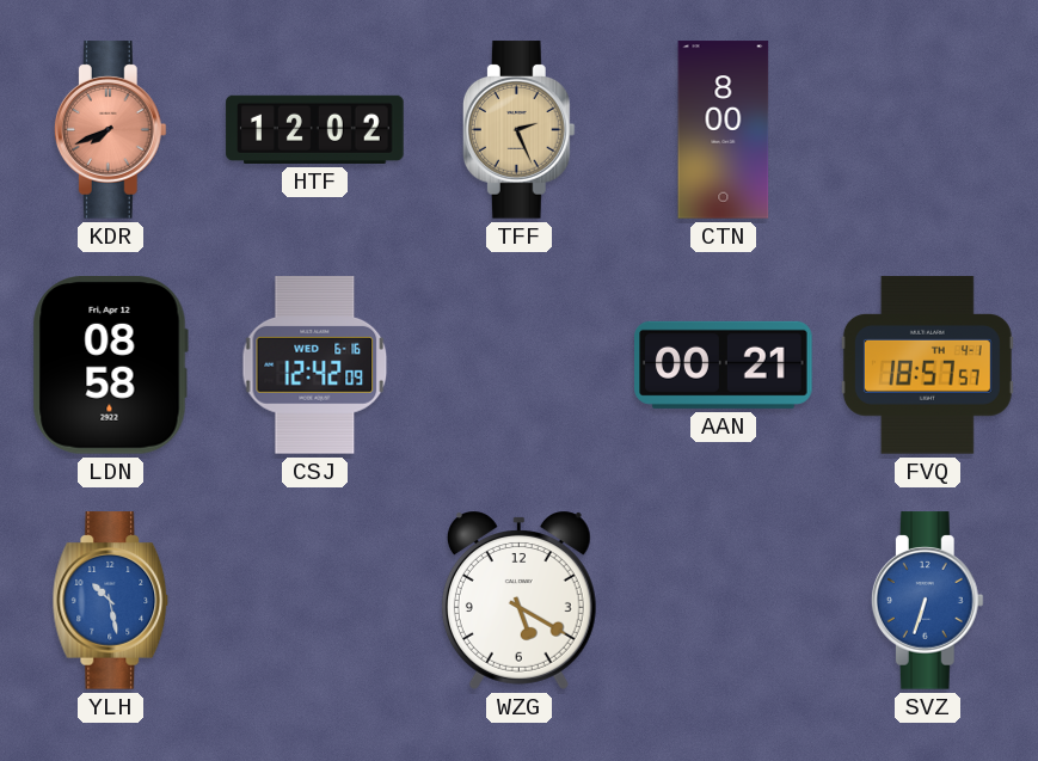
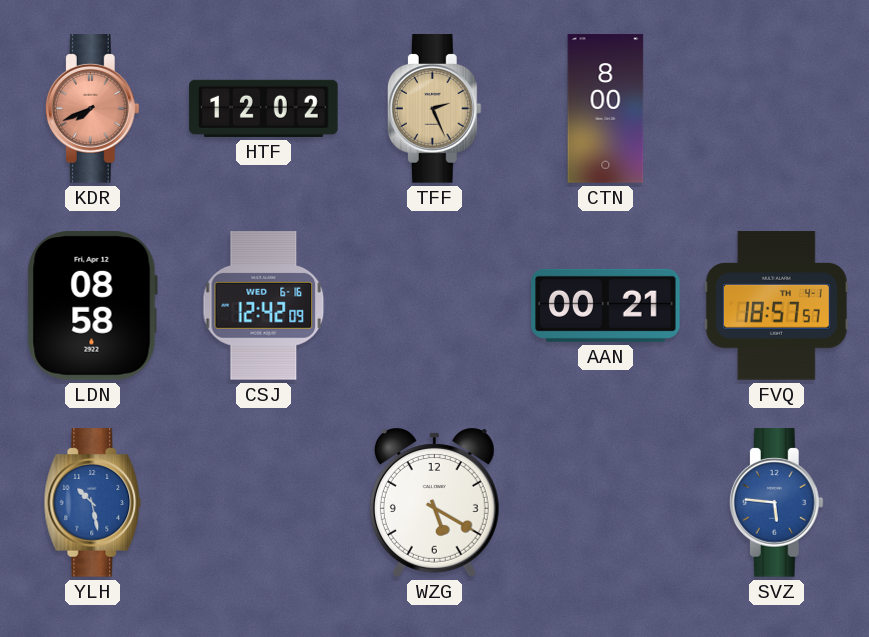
SVZ: 6:33 -> 5:46 (776, 503)
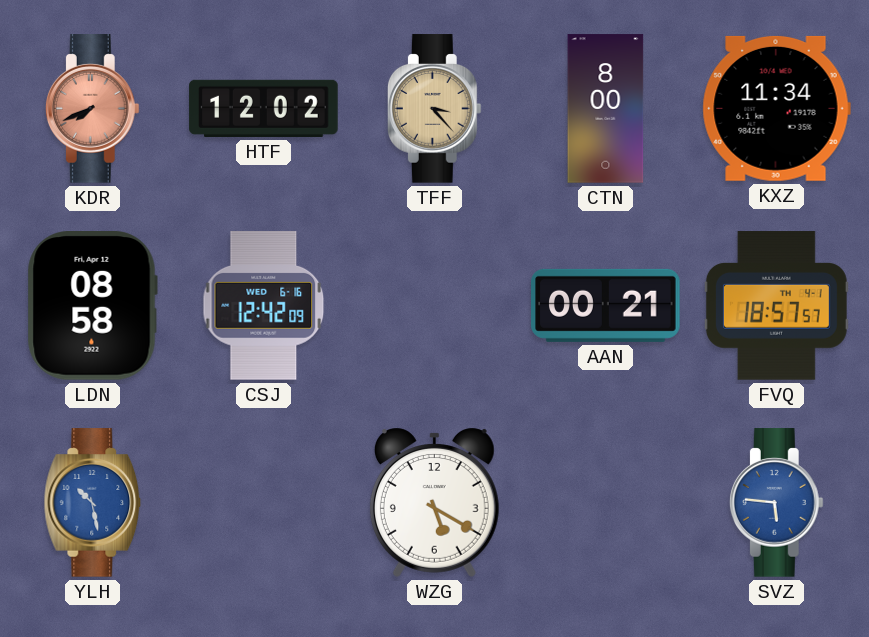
TFF: 2:26 -> 3:23 (434, 109)
KXZ: none -> 11:34 (776, 108)
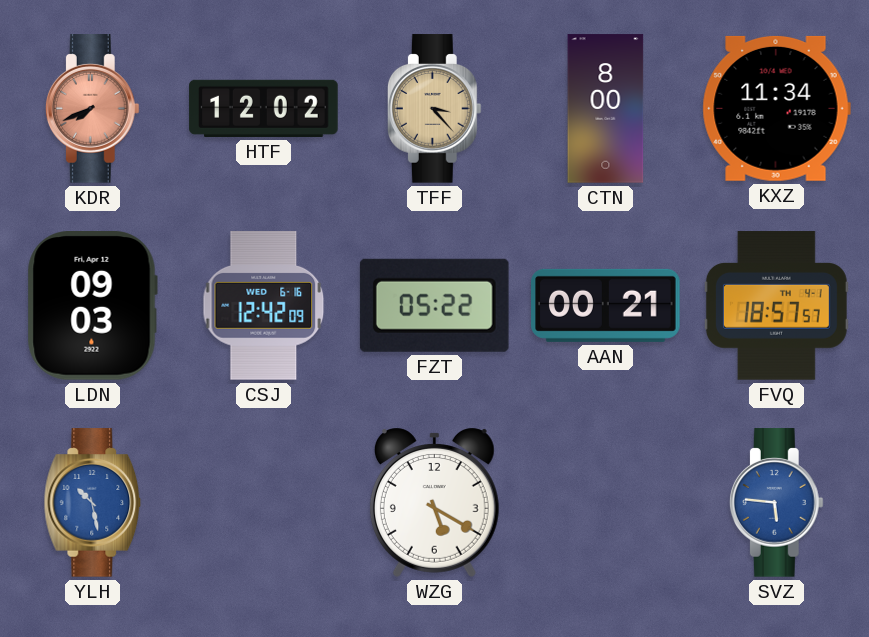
LDN: 08:58 -> 09:03 (92, 306)
FZT: none -> 05:22 (434, 305)
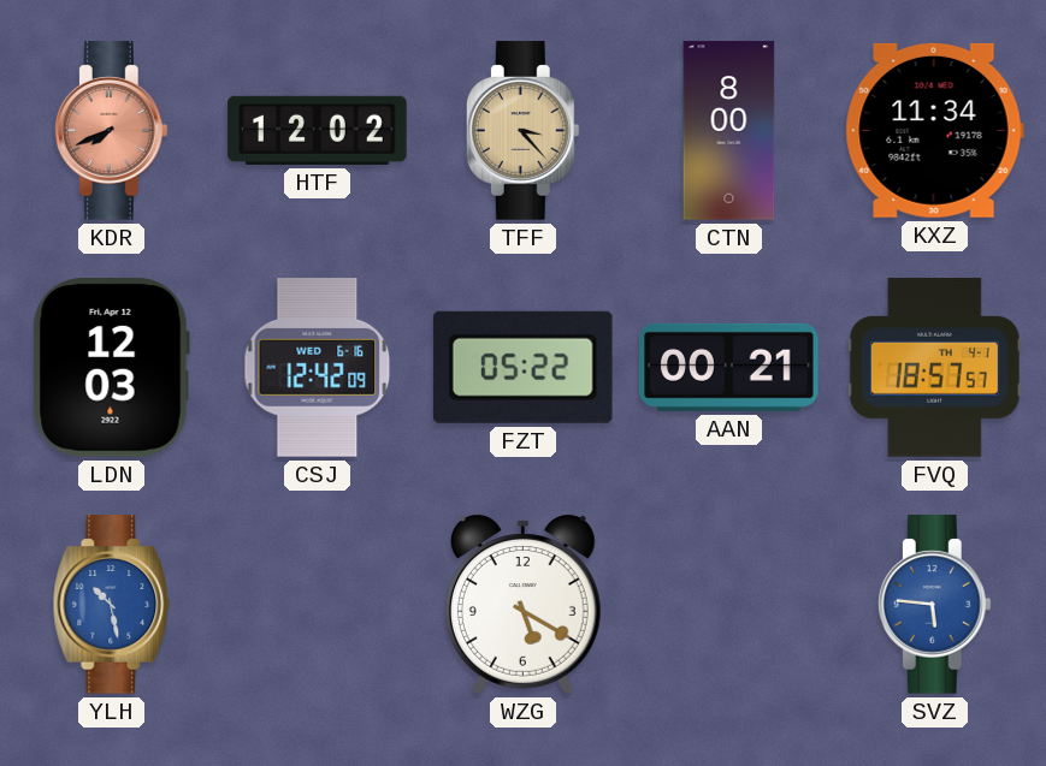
LDN: 09:03 -> 12:03 (111, 368)
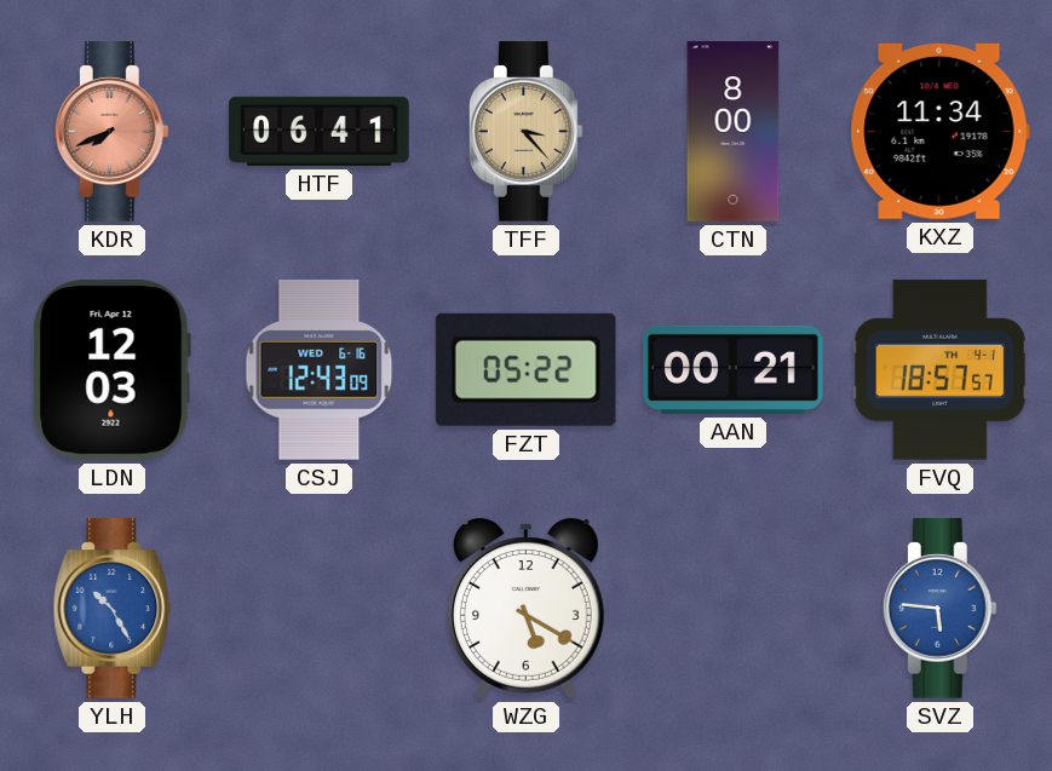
HTF: 12:02 -> 06:41 (320, 131)
CSJ: 12:42 -> 12:43 (320, 370)
YLH: 10:28 -> 10:25 (113, 609)
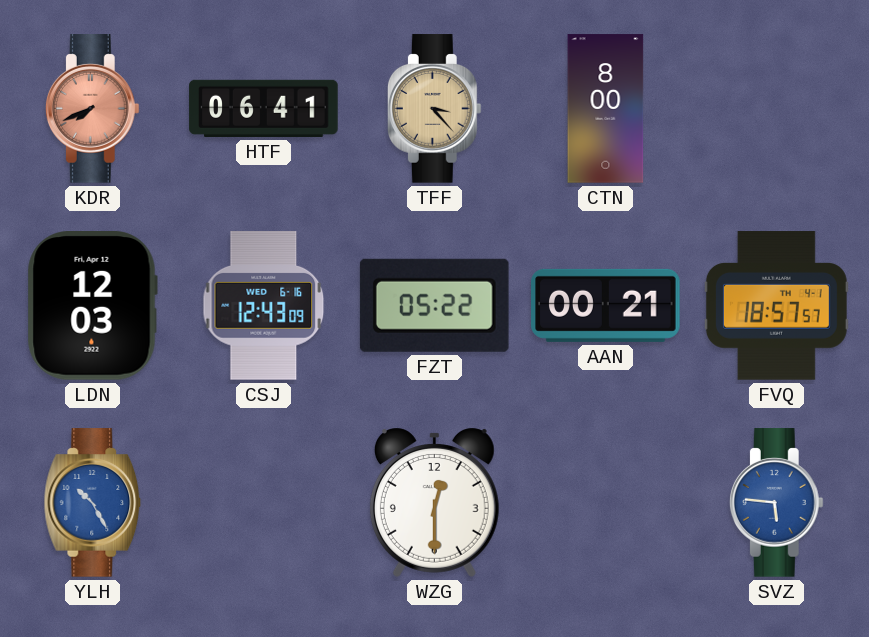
KXZ: 11:34 -> none (939, 131)
WZG: 5:20 -> 12:30 (434, 502)
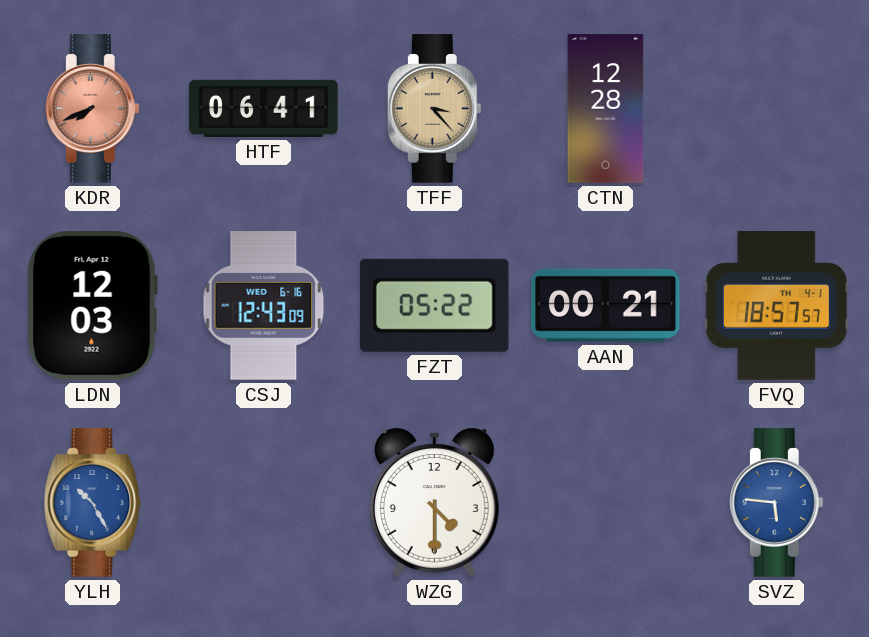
CTN: 8:00 -> 12:28 (606, 109)
WZG: 12:30 -> 4:30 (434, 502)
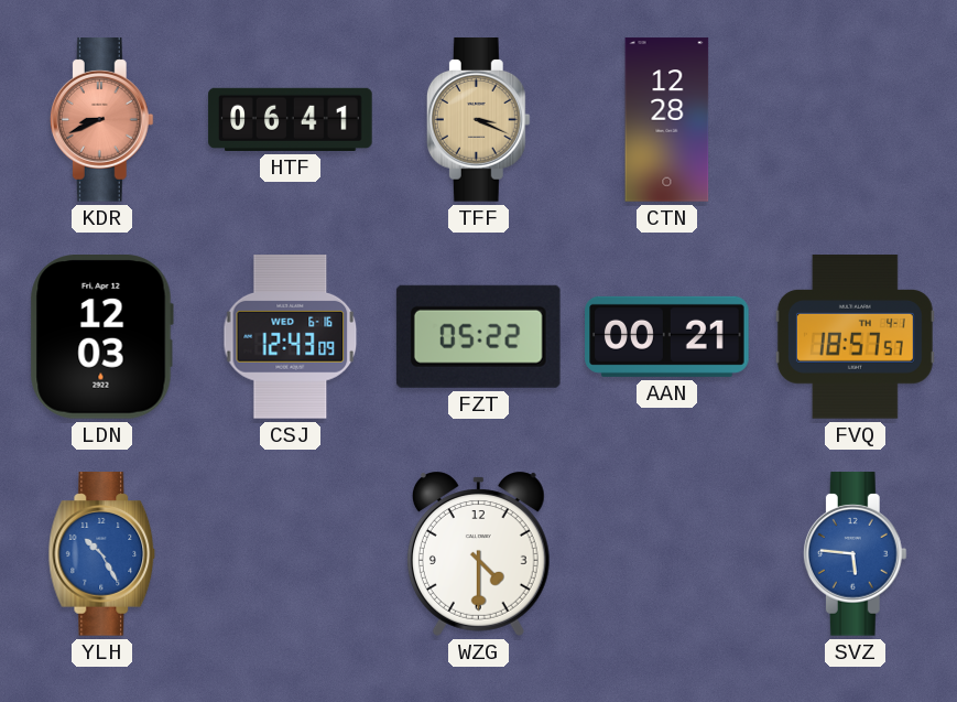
KDR: 7:41 -> 8:41 (101, 120)
TFF: 3:23 -> 3:19 (478, 120)
